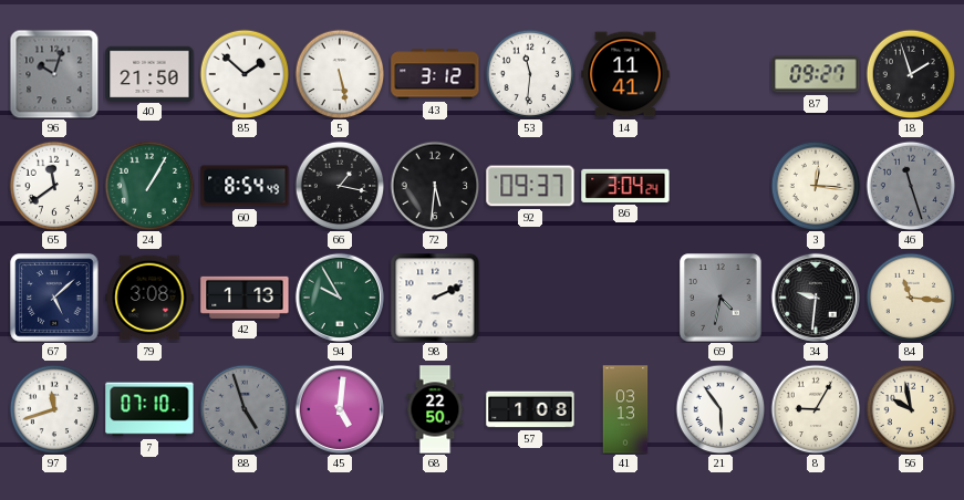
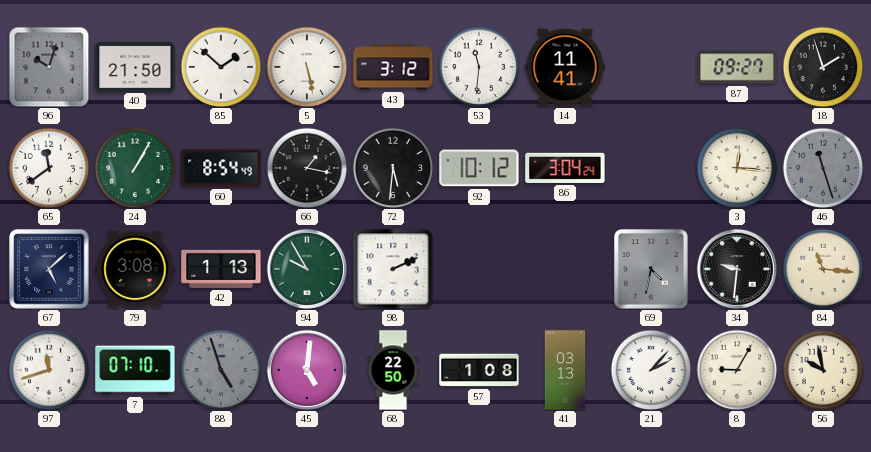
92: 09:37 -> 10:12 (479, 168)
21: 5:54 -> 2:07 (651, 370)
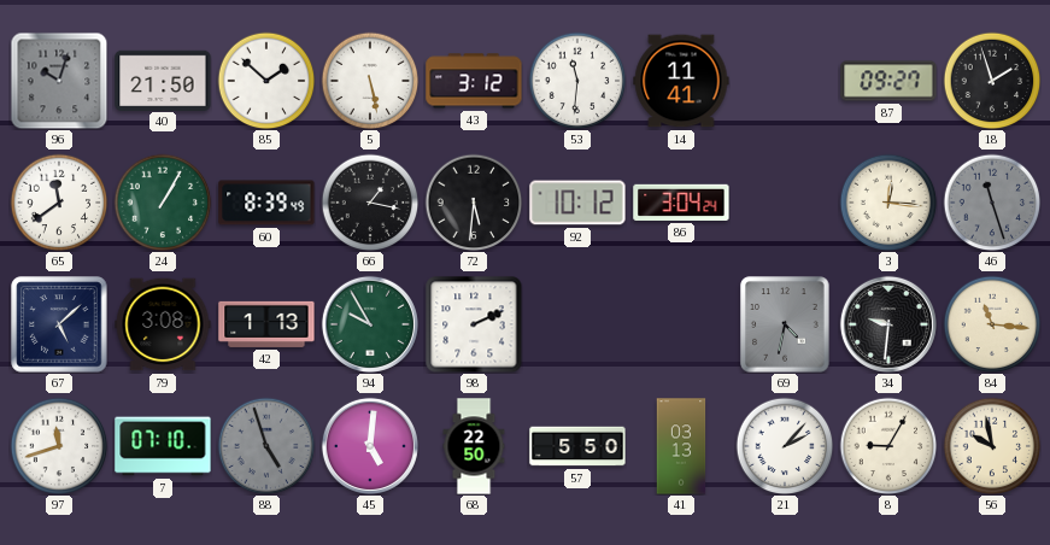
60: 8:54 -> 8:39 (266, 203)
57: 1:08 -> 5:50 (577, 446)
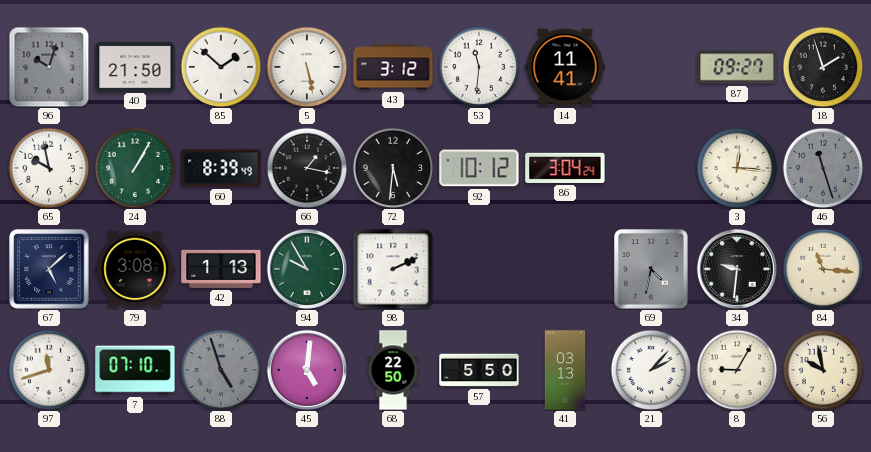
65: 11:39 -> 9:58 (49, 168)
